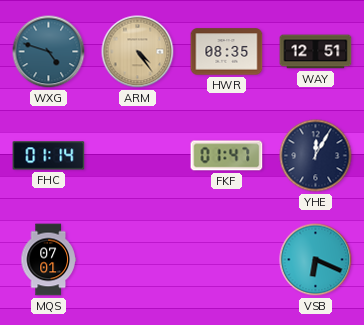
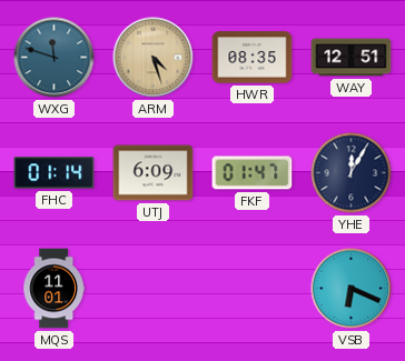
WXG: 4:48 -> 11:48 (55, 58)
ARM: 4:24 -> 4:27 (154, 58)
UTJ: none -> 6:09 (154, 173)
MQS: 07:01 -> 11:01 (53, 289)
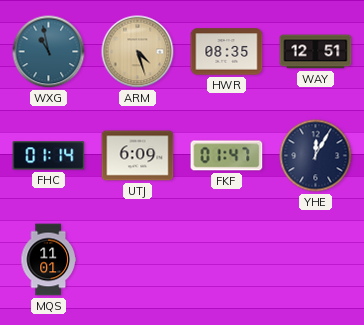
WXG: 11:48 -> 10:58 (49, 52)
VSB: 6:19 -> none (352, 289)
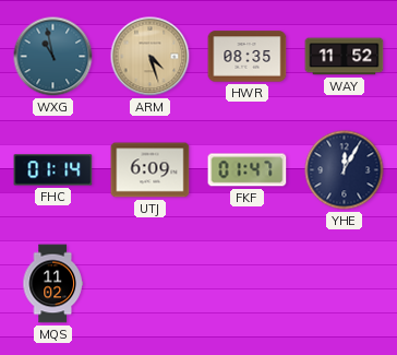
WAY: 12:51 -> 11:52 (345, 57)
MQS: 11:01 -> 11:02 (52, 284)
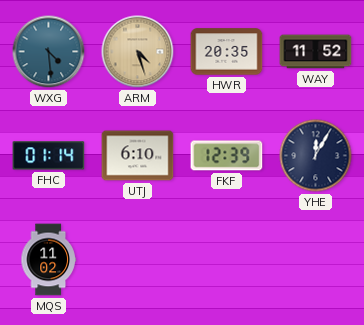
WXG: 10:58 -> 4:29 (49, 52)
HWR: 08:35 -> 20:35 (227, 52)
UTJ: 6:09 -> 6:10 (138, 156)
FKF: 01:47 -> 12:39 (227, 156)
